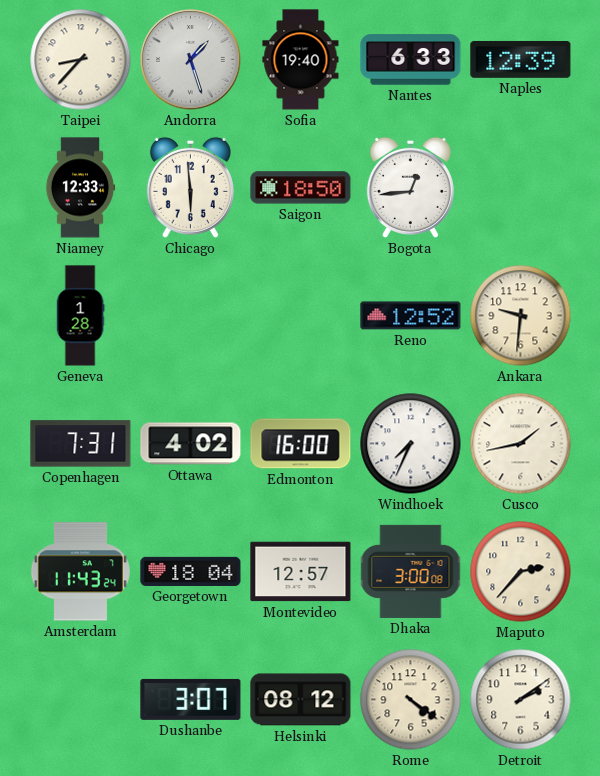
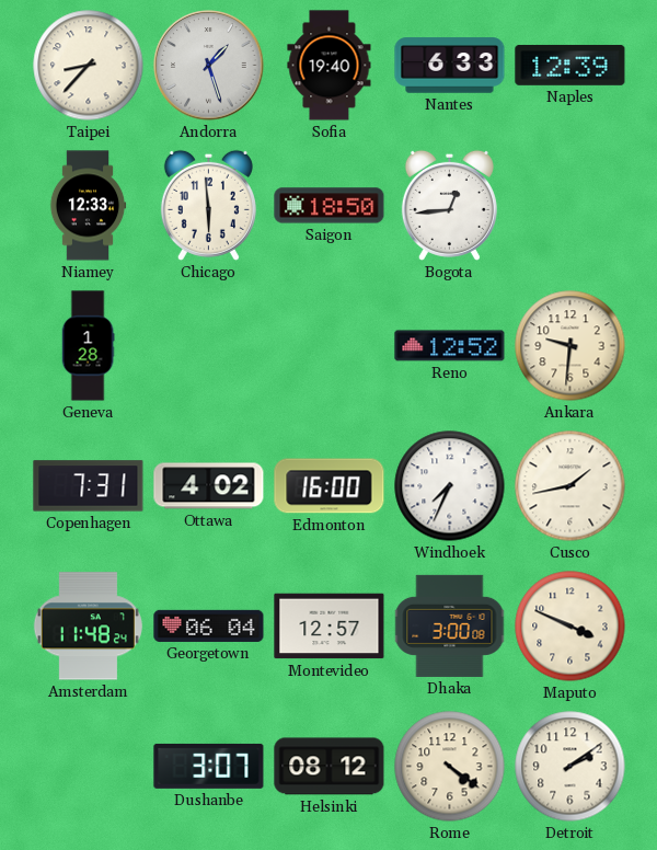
Amsterdam: 11:43 -> 11:48 (88, 627)
Georgetown: 18:04 -> 06:04 (209, 625)
Maputo: 2:37 -> 3:49 (570, 627)
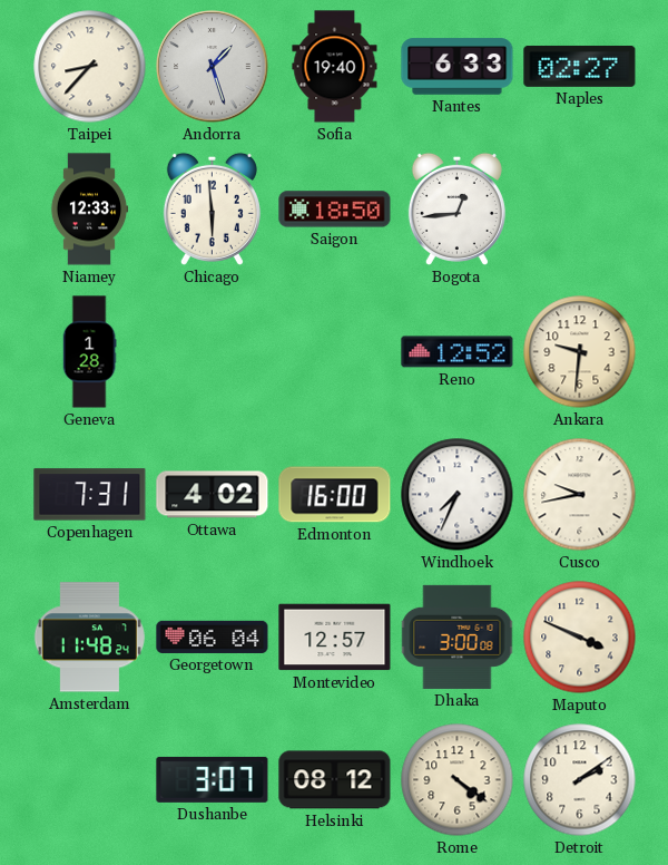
Naples: 12:39 -> 02:27 (580, 66)
Cusco: 1:43 -> 9:43 (580, 495)
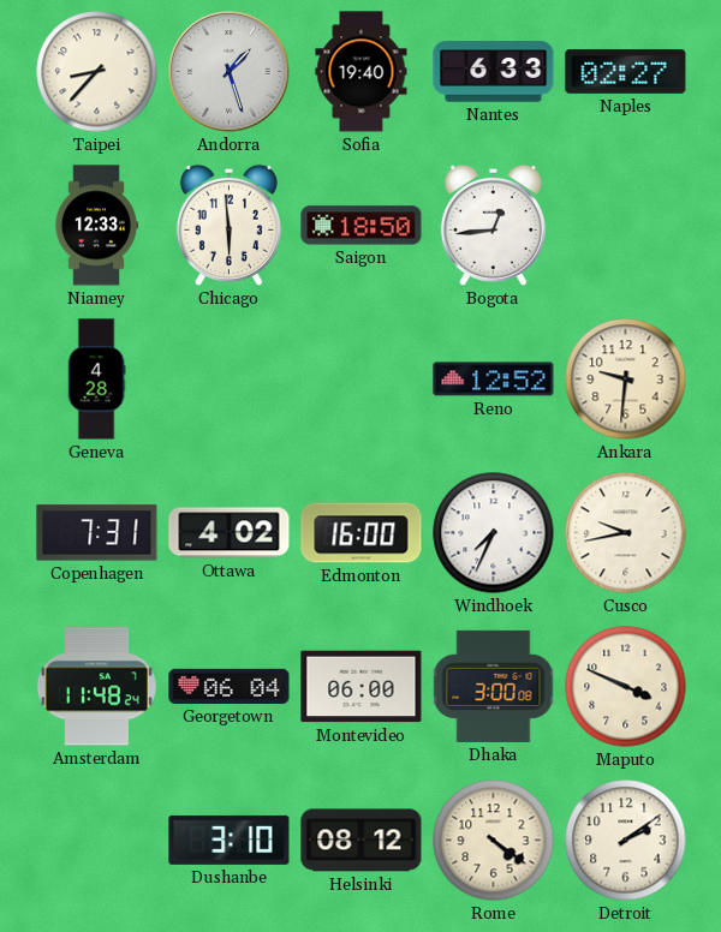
Geneva: 1:28 -> 4:28 (96, 380)
Montevideo: 12:57 -> 06:00 (362, 687)
Dushanbe: 3:07 -> 3:10 (230, 840)
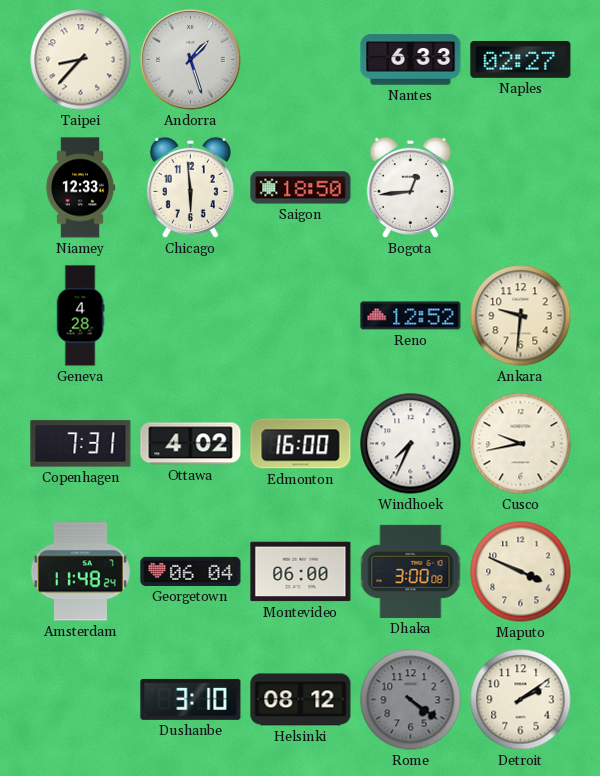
Sofia: 19:40 -> none (362, 72)
Rome dial: cream -> grey (411, 700)
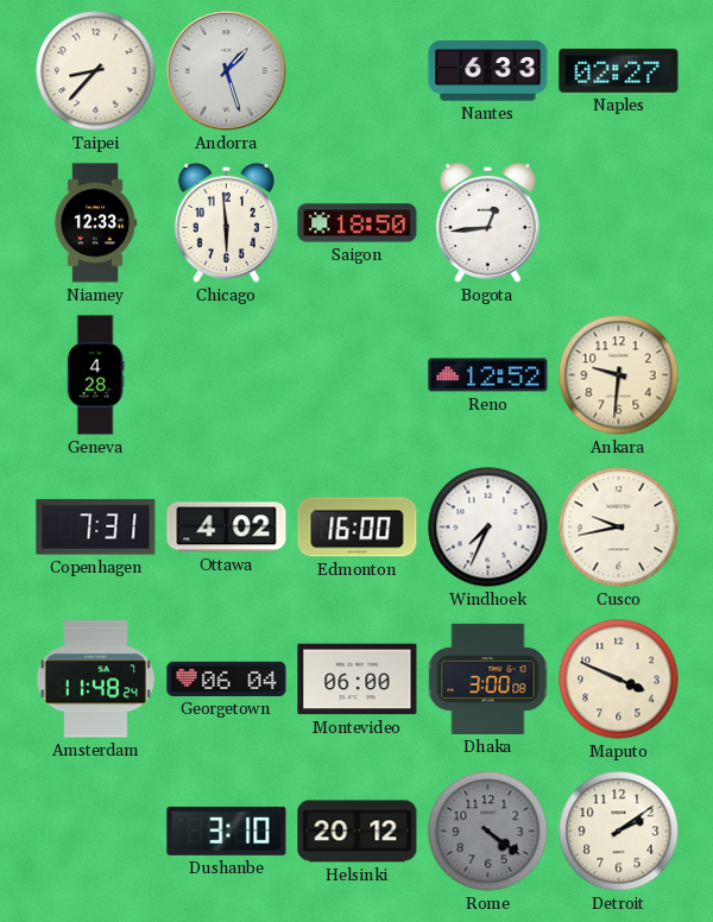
Helsinki: 08:12 -> 20:12 (358, 832)
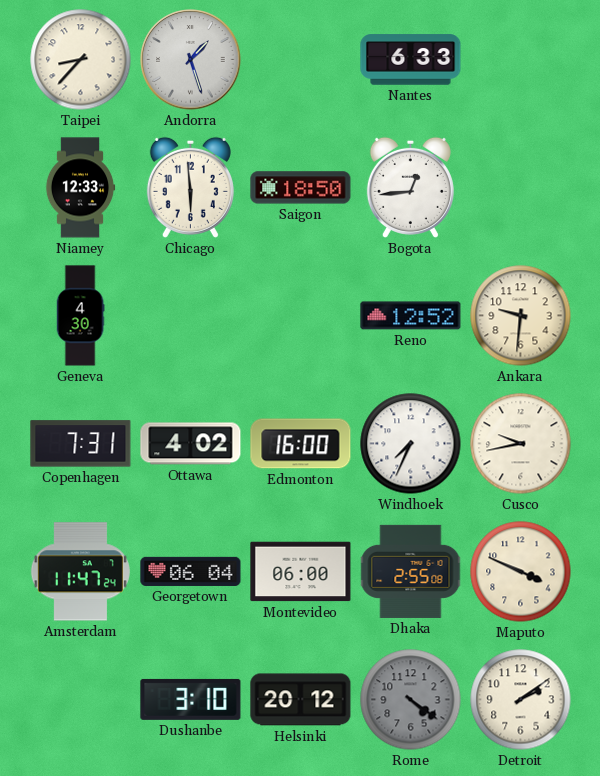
Naples: 02:27 -> none (619, 70)
Geneva: 4:28 -> 4:30 (80, 316)
Amsterdam: 11:48 -> 11:47 (80, 572)
Dhaka: 3:00 -> 2:55 (411, 571)
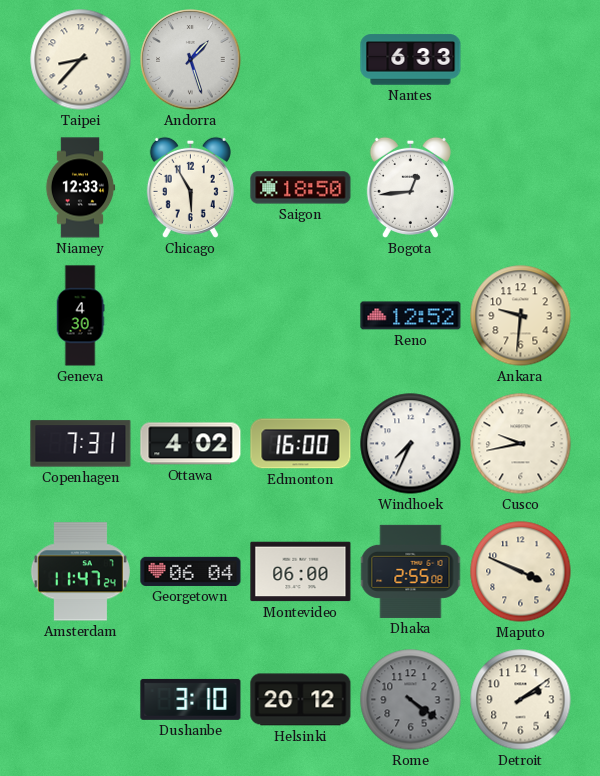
Chicago: 5:59 -> 5:55 (190, 187)
